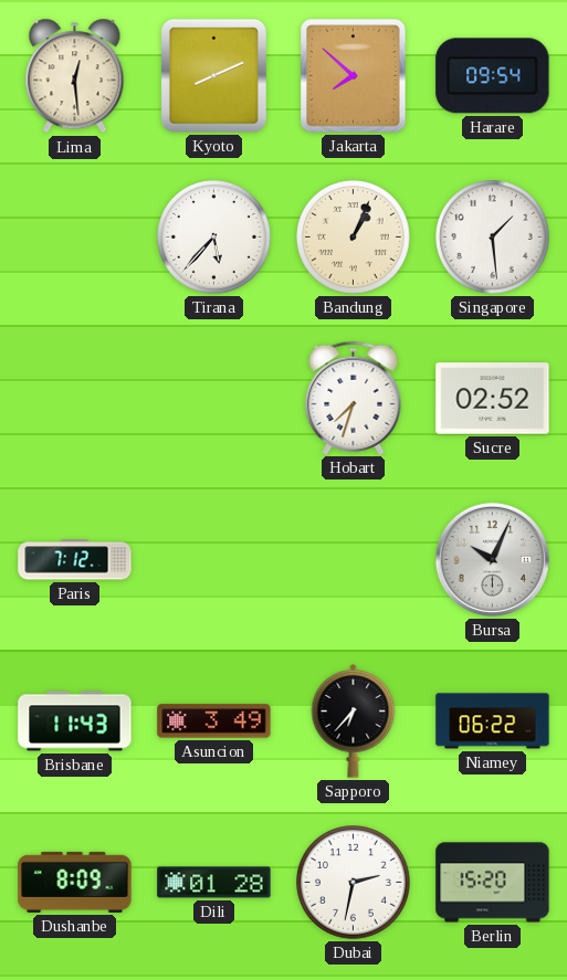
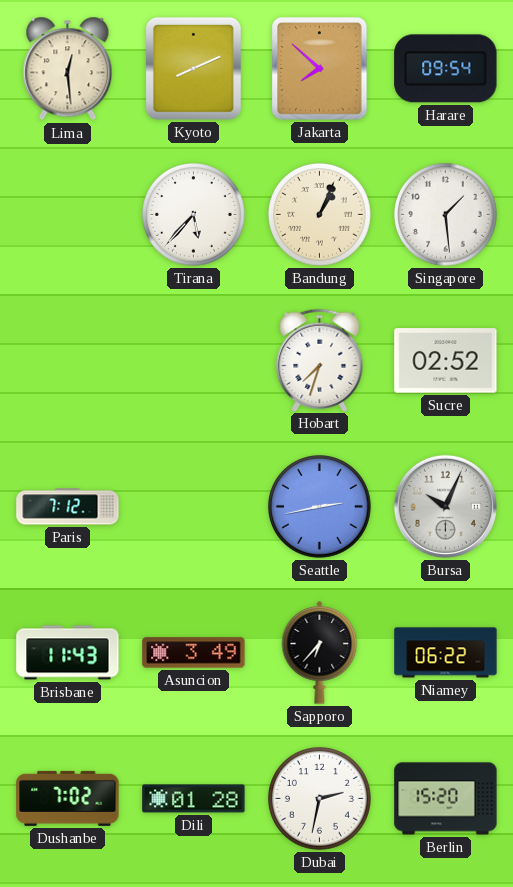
Seattle: none -> 2:43 (320, 507)
Dushanbe: 8:09 -> 7:02 (68, 798)
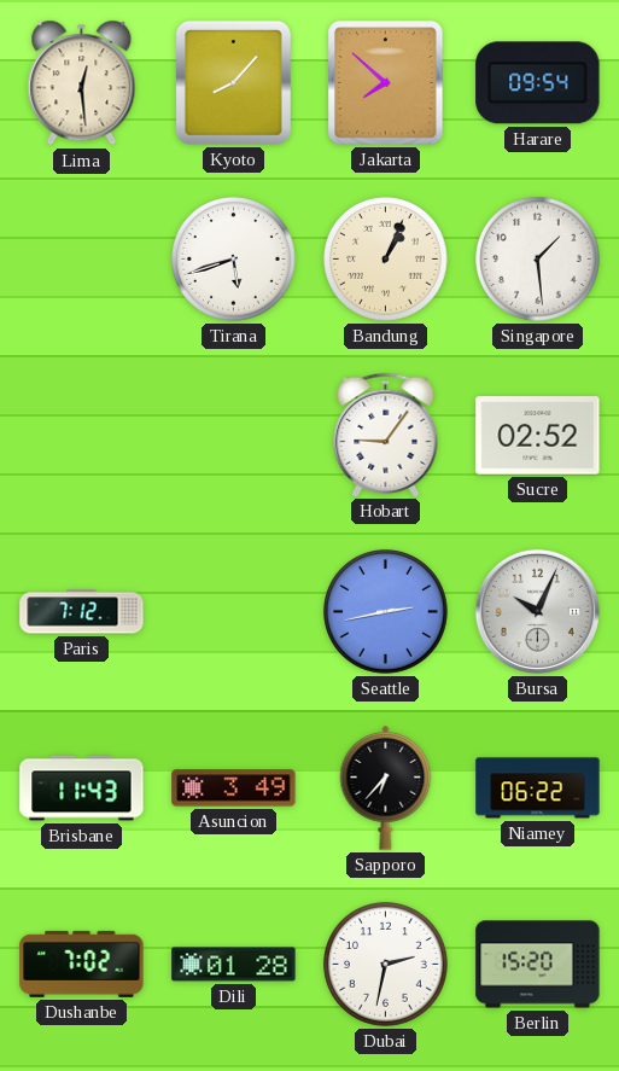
Kyoto: 8:11 -> 8:07 (233, 82)
Tirana: 5:37 -> 5:42 (234, 260)
Hobart: 7:33 -> 9:06 (386, 435)
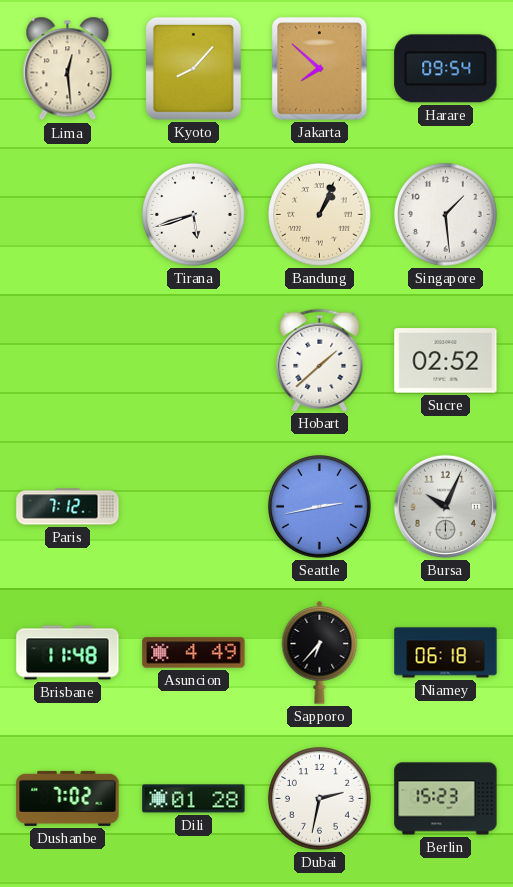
Hobart: 9:06 -> 1:38 (320, 360)
Brisbane: 11:43 -> 11:48 (68, 653)
Asuncion: 3:49 -> 4:49 (194, 653)
Niamey: 06:22 -> 06:18 (446, 653)
Berlin: 15:20 -> 15:23 (446, 799)
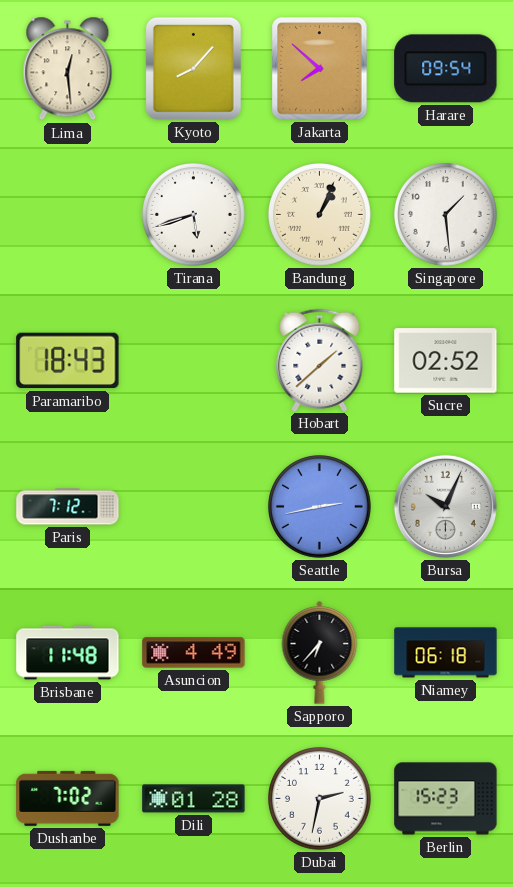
Paramaribo: none -> 18:43 (68, 361)
